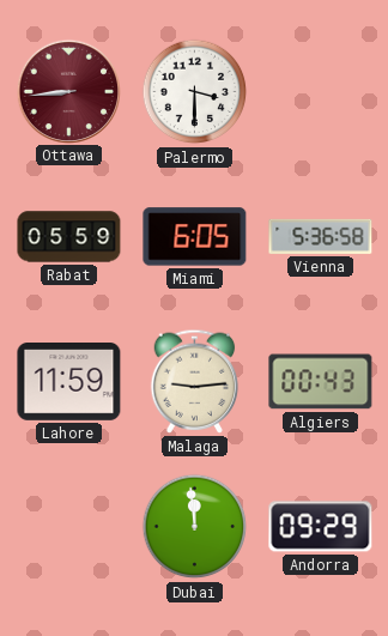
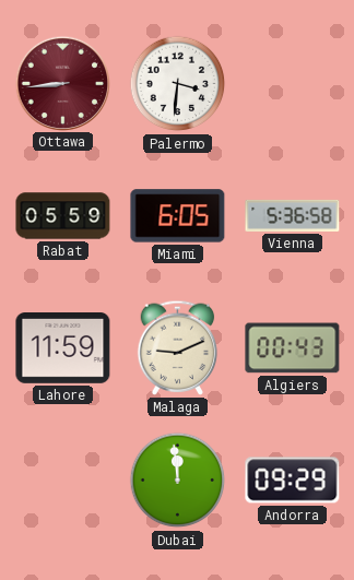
Palermo: 3:30 -> 3:31 (178, 84)
Malaga: 9:14 -> 9:11 (178, 347)
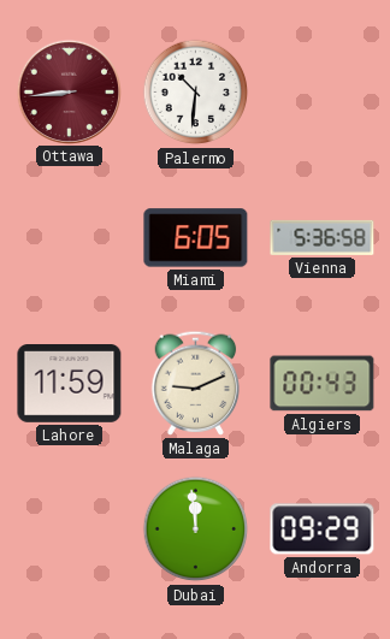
Palermo: 3:31 -> 10:31 (196, 93)
Rabat: 05:59 -> none (63, 216)
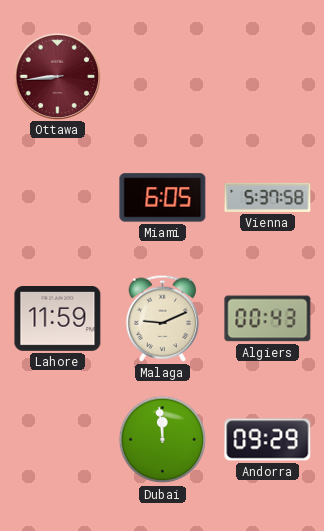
Palermo: 10:31 -> none (196, 93)
Vienna: 5:36 -> 5:37 (268, 197)
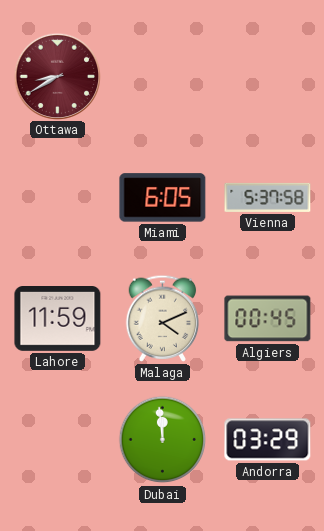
Ottawa: 8:44 -> 8:40 (57, 76)
Malaga: 9:11 -> 4:11 (163, 318)
Algiers: 00:43 -> 00:45 (268, 319)
Andorra: 09:29 -> 03:29 (268, 440)
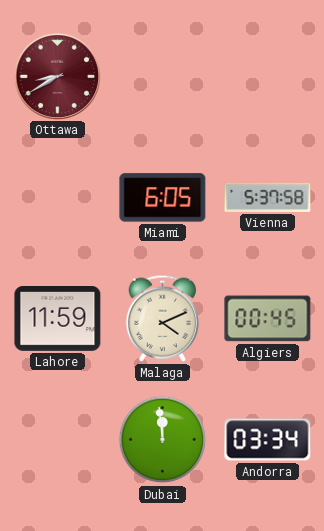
Andorra: 03:29 -> 03:34 (268, 440)
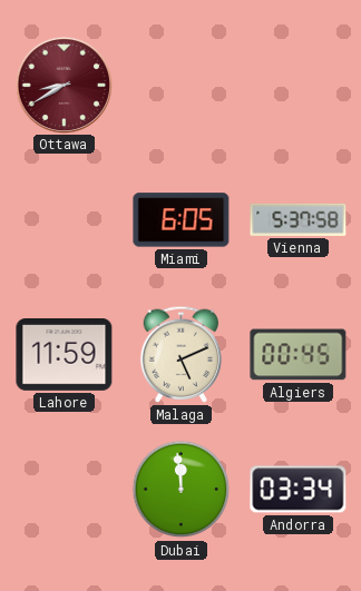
Malaga: 4:11 -> 5:11 (182, 354)
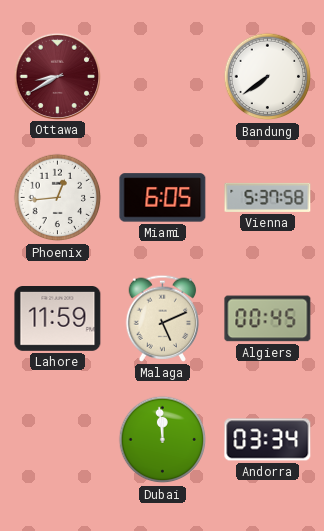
Bandung: none -> 7:39 (268, 77)
Phoenix: none -> 12:44 (58, 198)
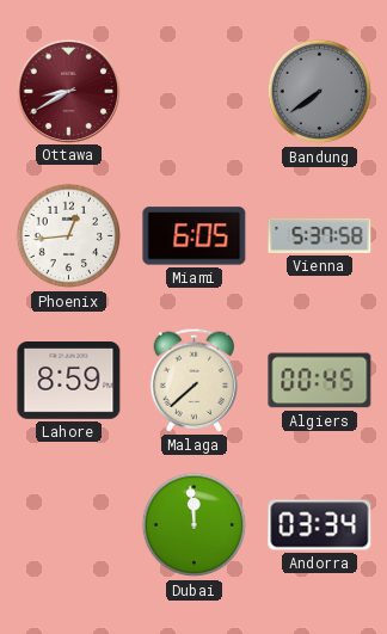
Bandung dial: white -> grey (320, 92)
Lahore: 11:59 -> 8:59 (69, 381)
Malaga: 5:11 -> 7:38 (195, 380)
